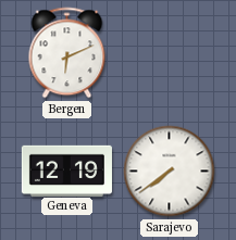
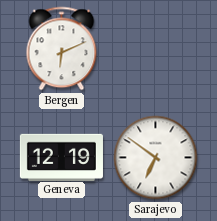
Sarajevo: 7:39 -> 6:51 (156, 158)
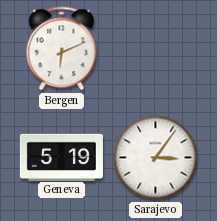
Geneva: 12:19 -> 5:19 (61, 157)
Sarajevo: 6:51 -> 3:06 (156, 158)
